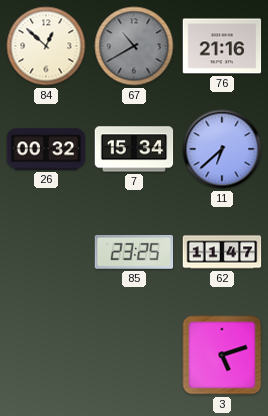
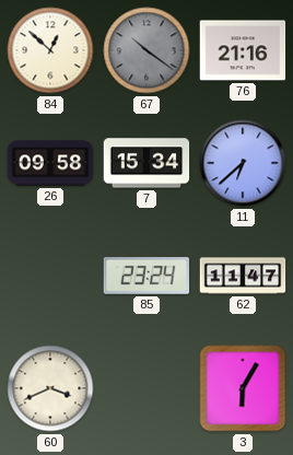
67: 10:40 -> 10:21 (146, 50)
26: 00:32 -> 09:58 (50, 163)
85: 23:25 -> 23:24 (146, 276)
60: none -> 3:41 (50, 388)
3: 5:12 -> 6:05 (243, 388)
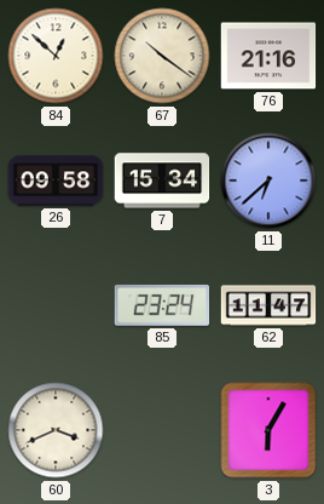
67 dial: grey -> cream (162, 56)
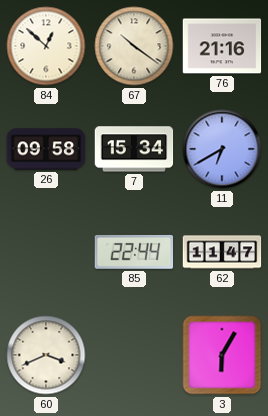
11: 6:38 -> 6:40 (222, 149)
85: 23:24 -> 22:44 (134, 252)
